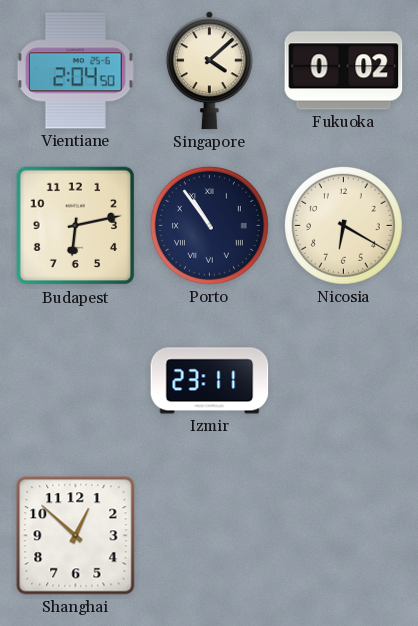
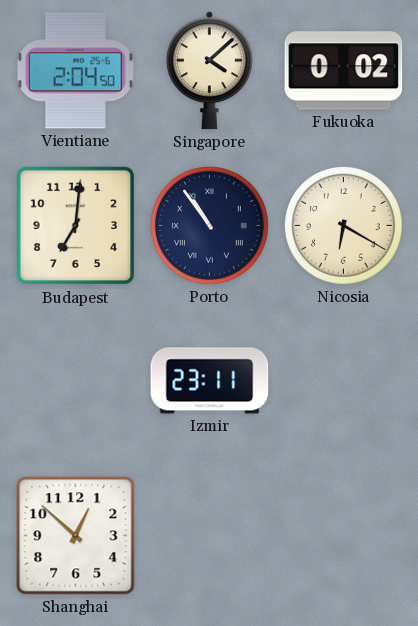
Budapest: 6:13 -> 7:01 (76, 226)
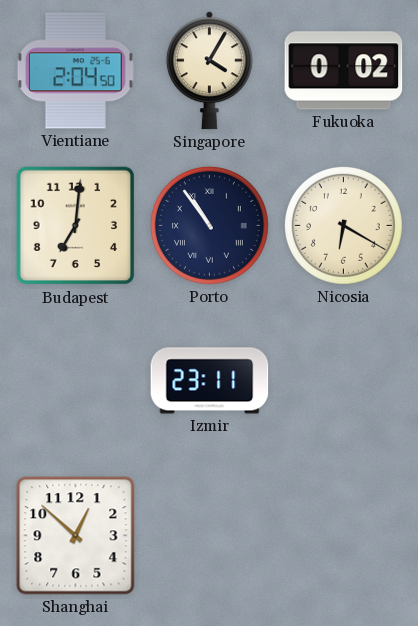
Singapore: 4:08 -> 4:05 (209, 71)
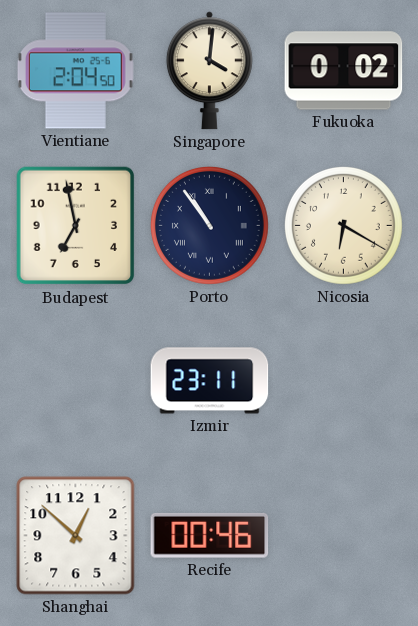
Singapore: 4:05 -> 4:01 (209, 71)
Budapest: 7:01 -> 6:58 (76, 226)
Recife: none -> 00:46 (210, 535)
